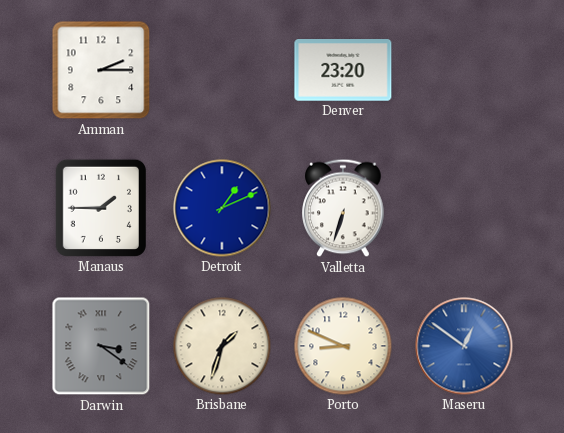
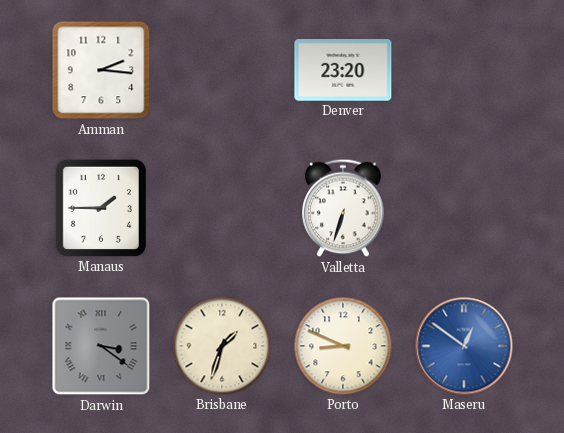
Amman: 2:15 -> 2:16 (101, 70)
Detroit: 1:11 -> none (222, 208)
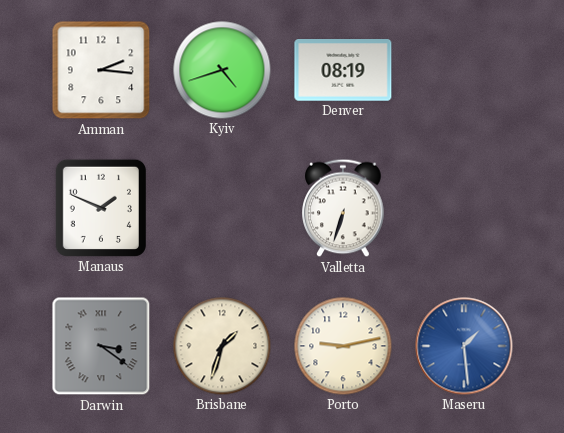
Kyiv: none -> 4:42 (222, 70)
Denver: 23:20 -> 08:19 (343, 70)
Manaus: 1:45 -> 1:49 (101, 208)
Porto: 8:49 -> 9:13 (343, 346)
Maseru: 12:51 -> 1:29 (464, 346)
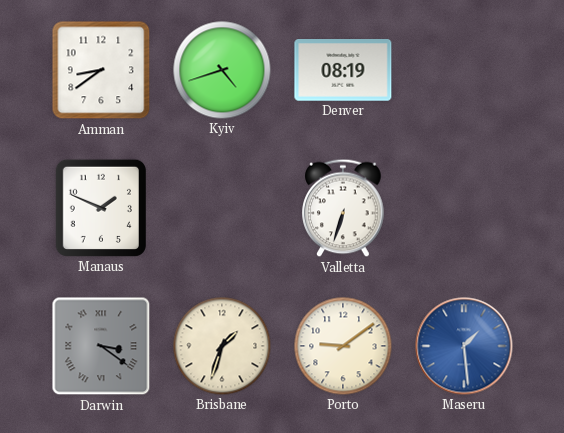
Amman: 2:16 -> 8:39 (101, 70)
Porto: 9:13 -> 9:09 (343, 346)
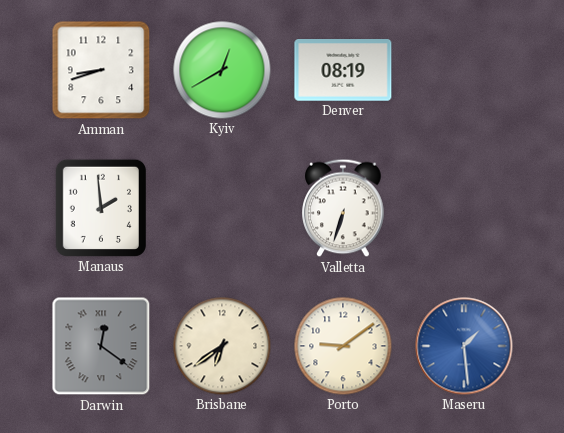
Amman: 8:39 -> 8:42 (101, 70)
Kyiv: 4:42 -> 12:40 (222, 70)
Manaus: 1:49 -> 1:59 (101, 208)
Darwin: 3:21 -> 12:21 (101, 346)
Brisbane: 1:33 -> 6:39 (222, 346)
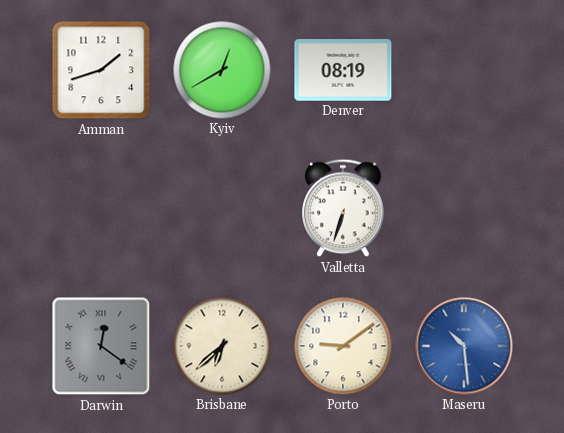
Amman: 8:42 -> 1:42 (101, 70)
Manaus: 1:59 -> none (101, 208)
Brisbane: 6:39 -> 6:38 (222, 346)
Maseru: 1:29 -> 10:29 (464, 346)
